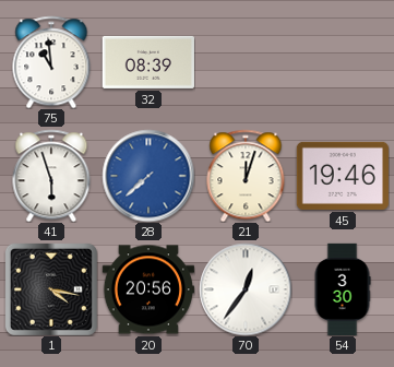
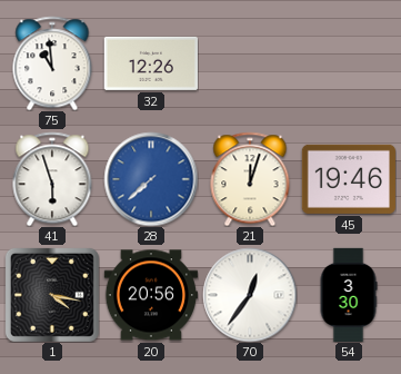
32: 08:39 -> 12:26 (151, 63)
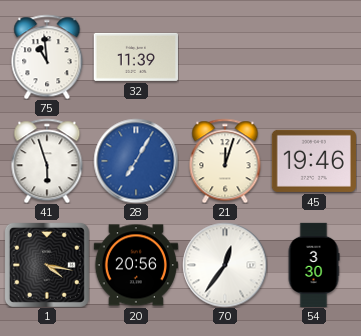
32: 12:26 -> 11:39 (136, 57)
28: 7:38 -> 7:05 (136, 161)
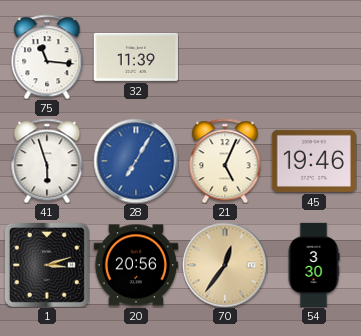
75: 10:59 -> 11:16 (47, 57)
21: 12:03 -> 5:04 (225, 161)
1: 4:17 -> 3:12 (47, 265)
70 dial: white -> champagne (225, 265)
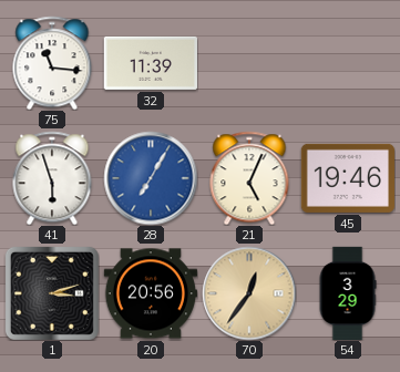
54: 3:30 -> 3:29 (348, 292)
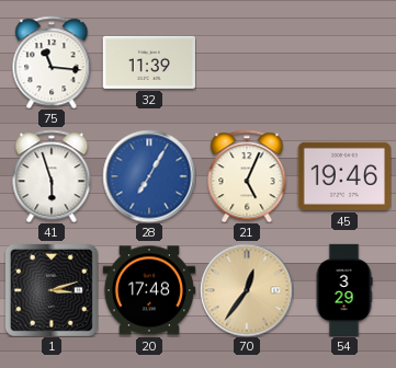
20: 20:56 -> 17:48 (149, 290)
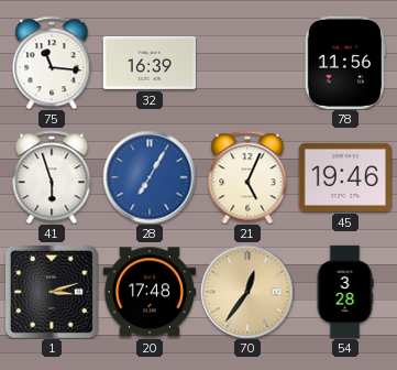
32: 11:39 -> 16:39 (150, 63)
78: none -> 11:56 (345, 63)
54: 3:29 -> 3:28 (345, 291)
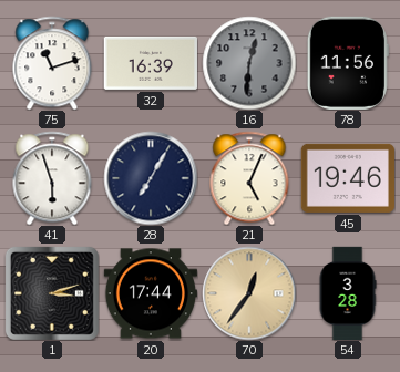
75: 11:16 -> 11:12 (52, 63)
16: none -> 12:31 (249, 63)
28 dial: blue -> navy (151, 178)
20: 17:48 -> 17:44 (151, 293)
